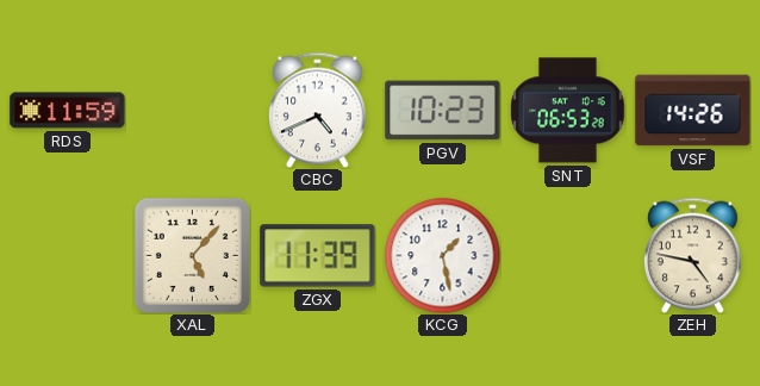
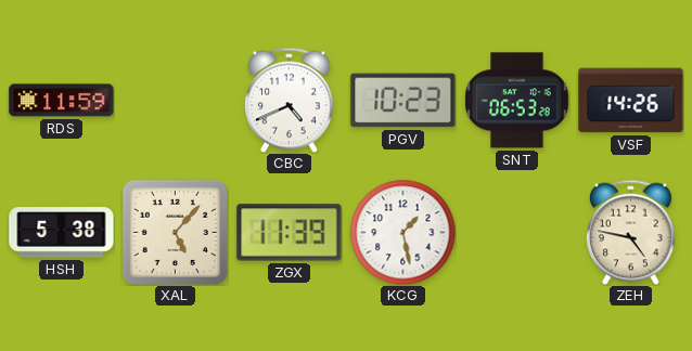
HSH: none -> 5:38 (62, 233)
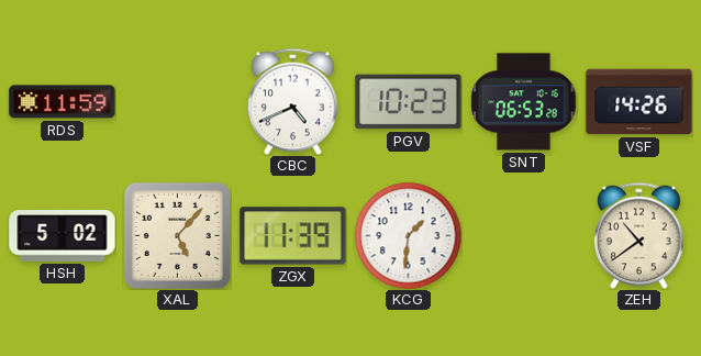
HSH: 5:38 -> 5:02 (63, 236)
KCG: 1:28 -> 1:31 (408, 235)
ZEH: 4:47 -> 10:39 (639, 235)
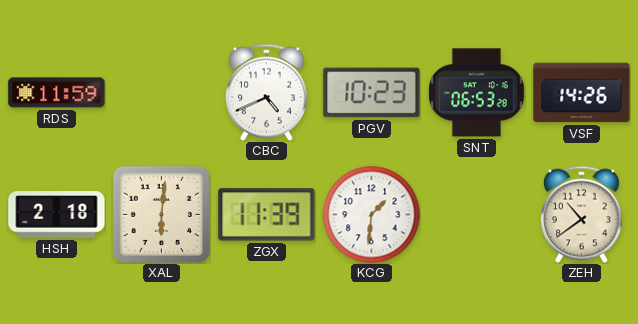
HSH: 5:02 -> 2:18 (57, 215)
XAL: 5:07 -> 6:01 (161, 214)
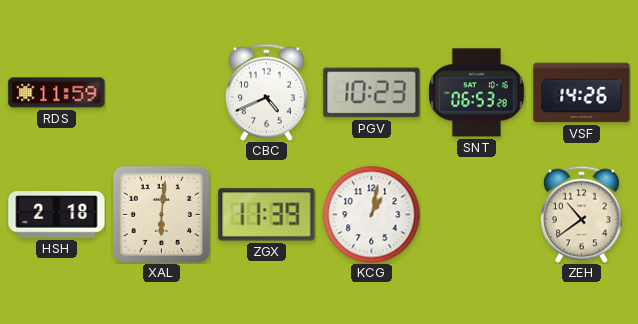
KCG: 1:31 -> 1:02 (371, 214)
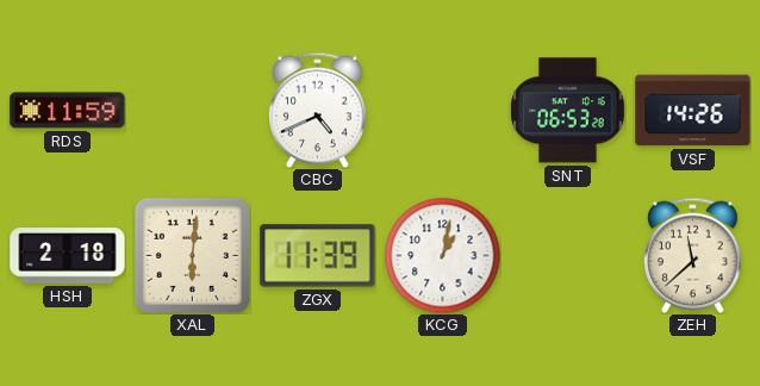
PGV: 10:23 -> none (372, 93)
ZEH: 10:39 -> 11:38 (693, 255)
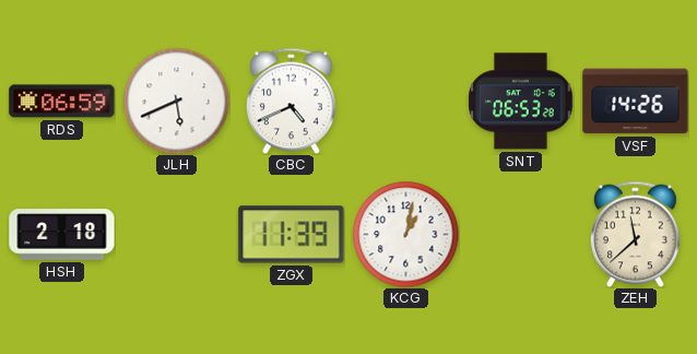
RDS: 11:59 -> 06:59 (62, 102)
JLH: none -> 5:41 (176, 101)
XAL: 6:01 -> none (192, 255)
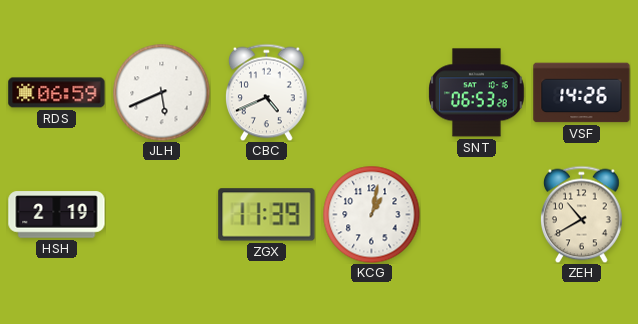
HSH: 2:18 -> 2:19 (57, 215)
ZEH: 11:38 -> 10:40 (582, 214)
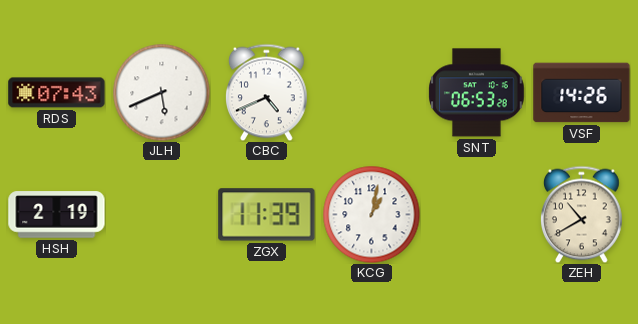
RDS: 06:59 -> 07:43 (57, 93)
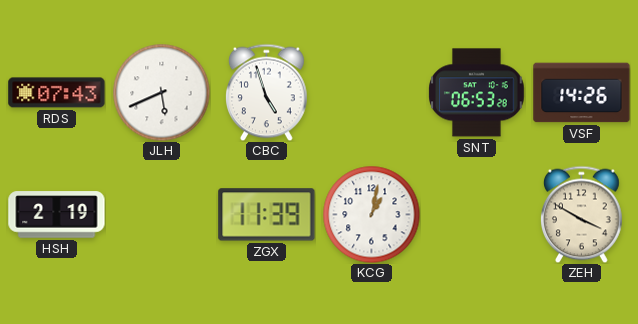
CBC: 4:41 -> 4:57 (267, 92)
ZEH: 10:40 -> 3:50 (582, 214)
